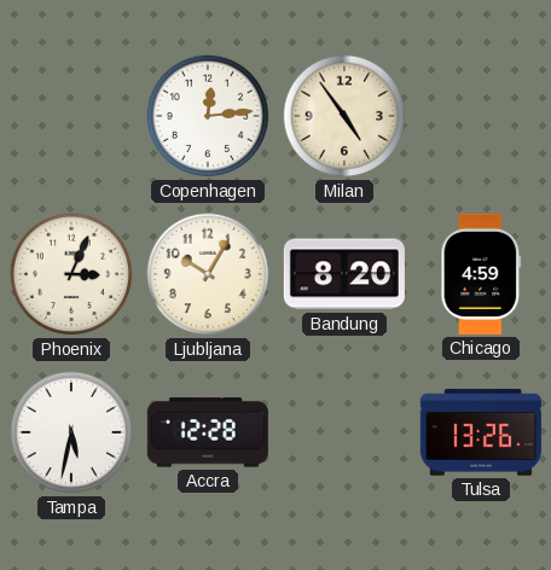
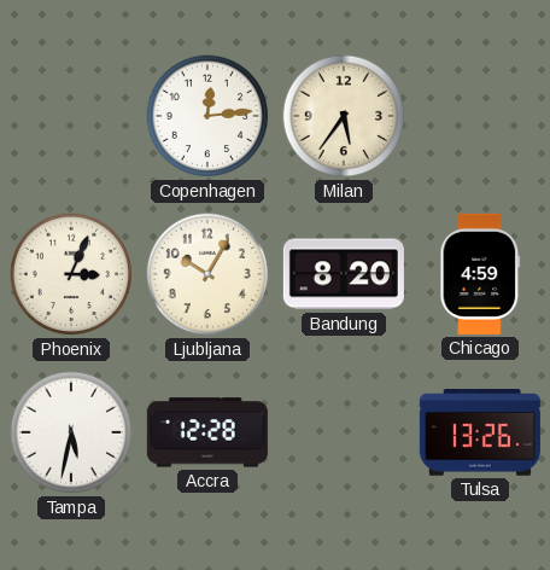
Milan: 4:54 -> 5:36 (344, 116)
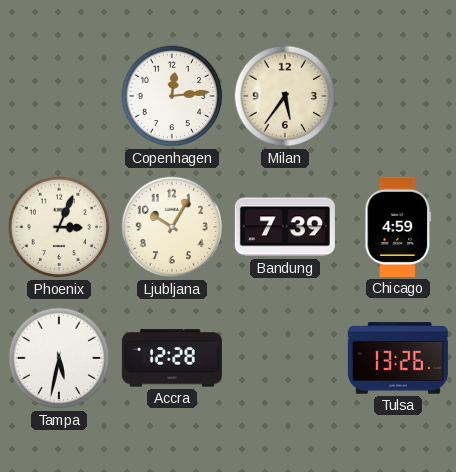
Bandung: 8:20 -> 7:39 (285, 227)
